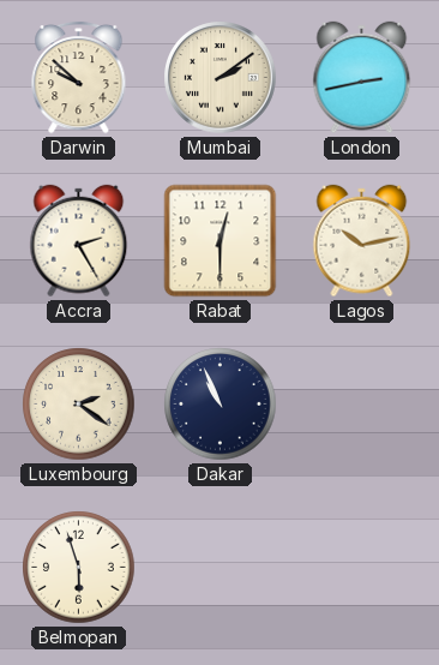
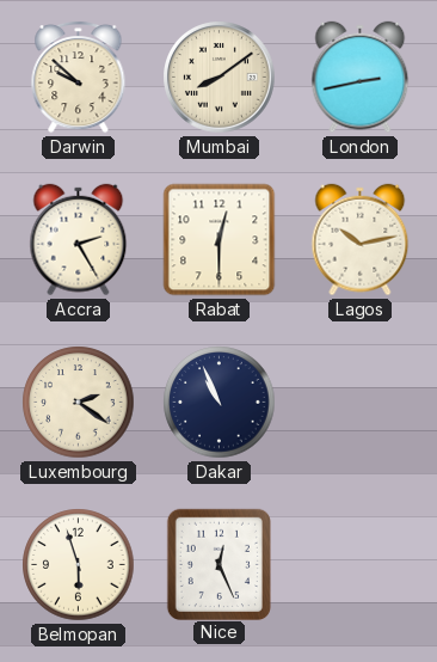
Mumbai: 2:09 -> 8:09 (220, 78)
Nice: none -> 12:26 (219, 564)
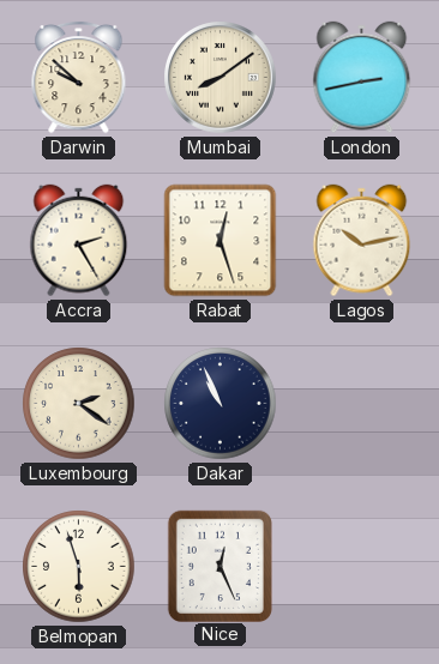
Rabat: 12:30 -> 12:27 (221, 241)
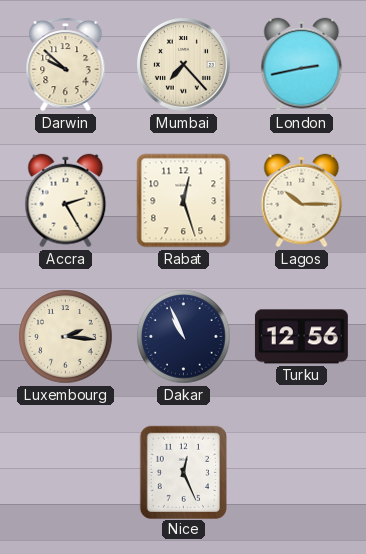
Mumbai: 8:09 -> 7:23 (184, 65)
Lagos: 10:13 -> 10:15 (302, 201)
Luxembourg: 2:21 -> 2:16 (66, 337)
Turku: none -> 12:56 (301, 337)
Belmopan: 5:57 -> none (79, 567)
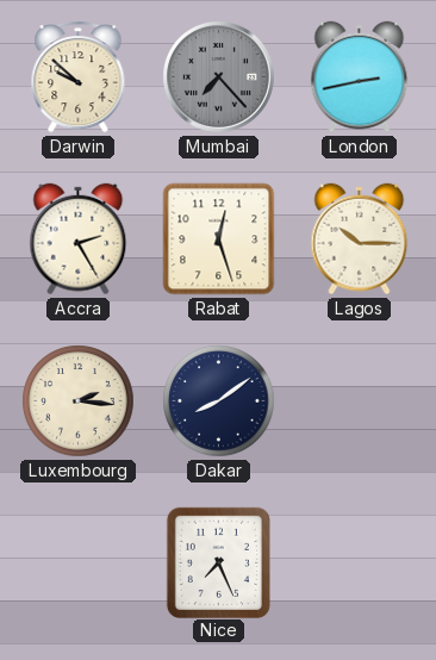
Mumbai dial: cream -> grey (219, 77)
Dakar: 10:56 -> 8:09 (219, 401)
Turku: 12:56 -> none (301, 337)
Nice: 12:26 -> 7:26 (218, 562)
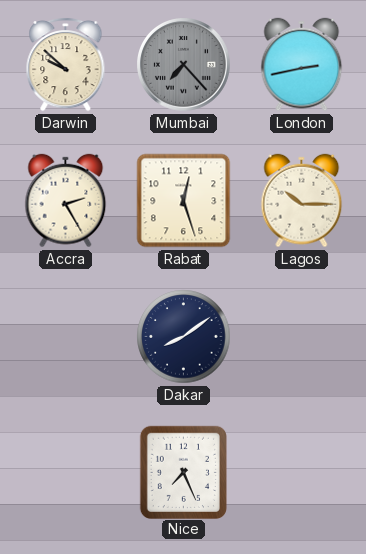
Luxembourg: 2:16 -> none (79, 401)
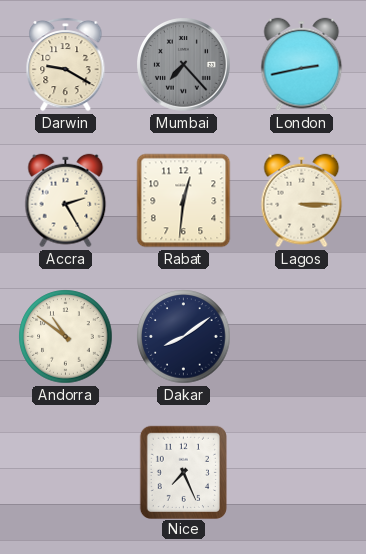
Darwin: 9:52 -> 9:20 (66, 64)
Rabat: 12:27 -> 12:31 (184, 201)
Lagos: 10:15 -> 3:15 (302, 201)
Andorra: none -> 10:51 (66, 337)
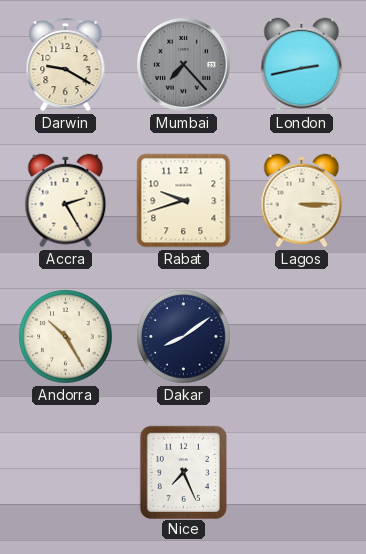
Rabat: 12:31 -> 9:42 (184, 201)
Andorra: 10:51 -> 10:25 (66, 337)
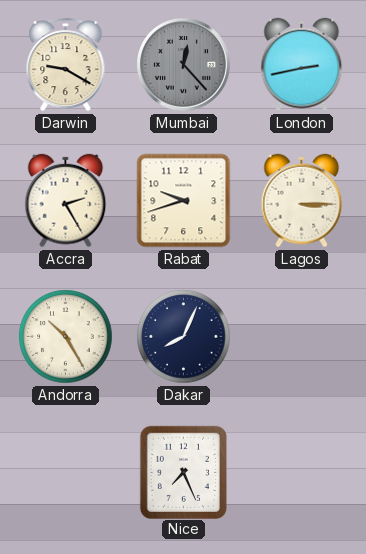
Mumbai: 7:23 -> 12:23 (184, 65)
Dakar: 8:09 -> 8:04 (184, 337)
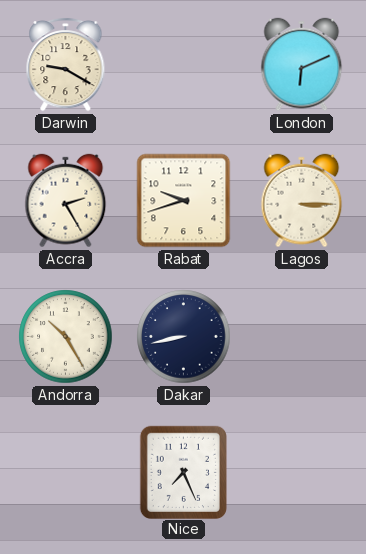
Mumbai: 12:23 -> none (184, 65)
London: 2:43 -> 6:11 (302, 65)
Dakar: 8:04 -> 8:43 (184, 337)
